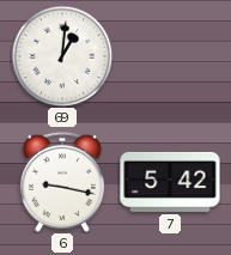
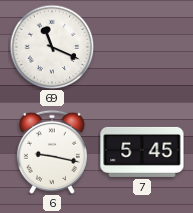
69: 1:01 -> 11:19 (52, 47)
7: 5:42 -> 5:45 (142, 152)
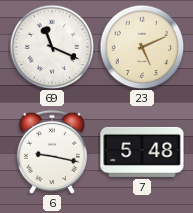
23: none -> 5:11 (142, 47)
7: 5:45 -> 5:48 (142, 152)
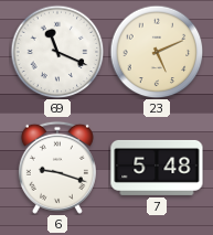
6: 9:17 -> 9:18 (57, 168)
